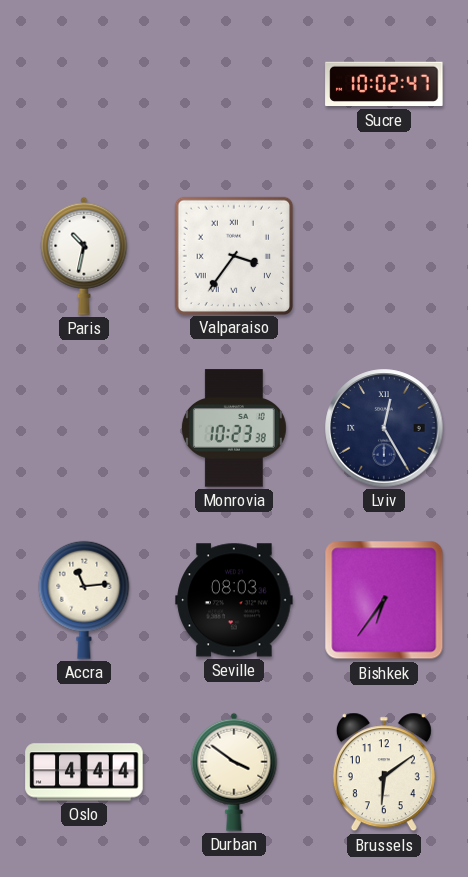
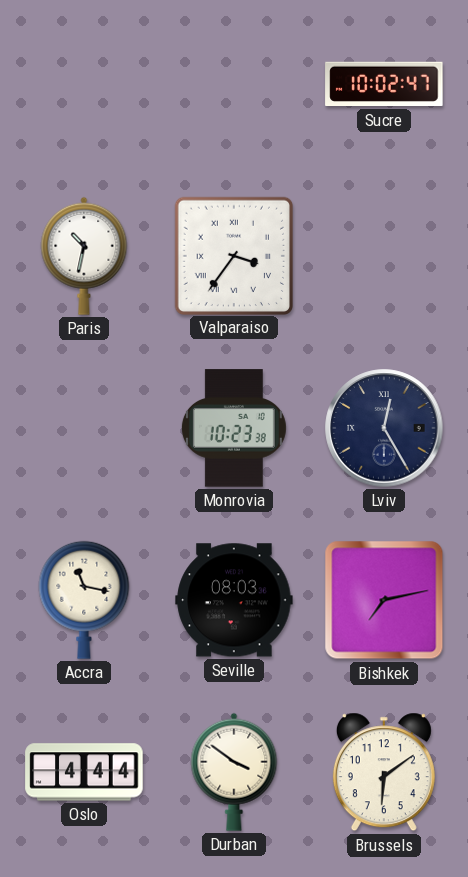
Accra: 11:14 -> 11:17 (84, 600)
Bishkek: 6:36 -> 7:13 (384, 600)
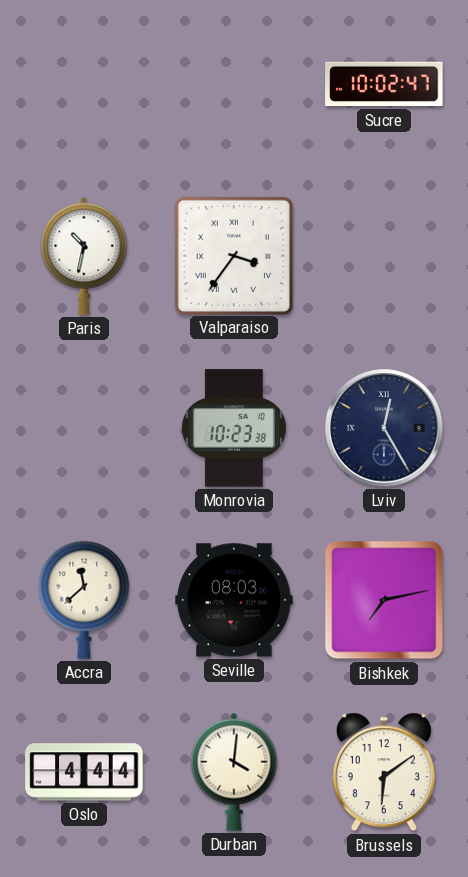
Accra: 11:17 -> 11:38 (84, 600)
Durban: 3:51 -> 4:01 (234, 772)
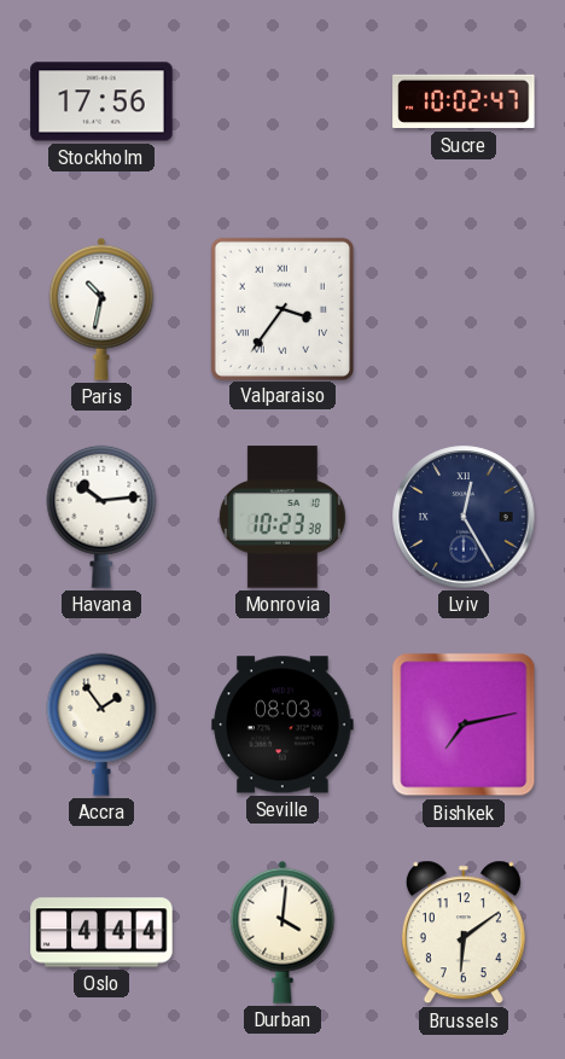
Stockholm: none -> 17:56 (101, 101)
Havana: none -> 10:14 (101, 517)
Accra: 11:38 -> 1:54 (101, 725)
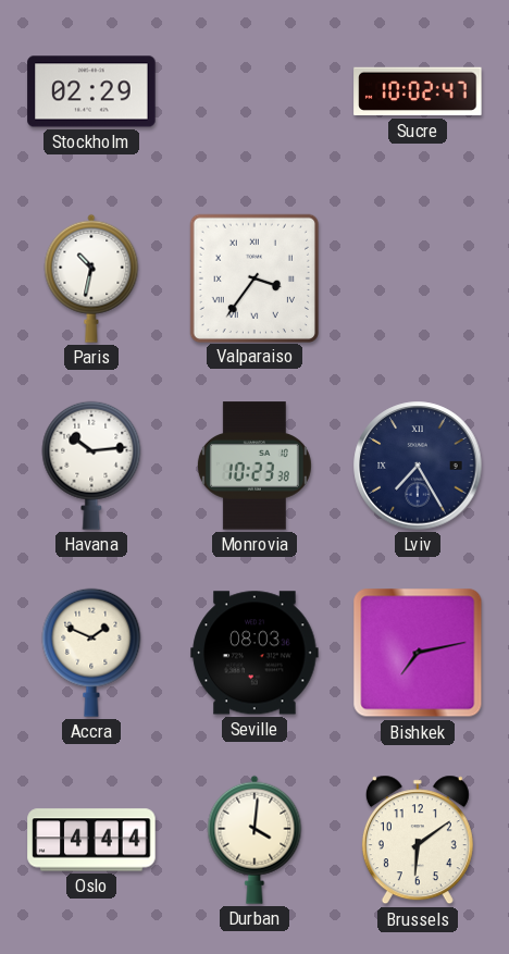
Stockholm: 17:56 -> 02:29 (91, 91)
Lviv: 12:25 -> 7:25 (418, 466)
Accra: 1:54 -> 1:49 (91, 653)
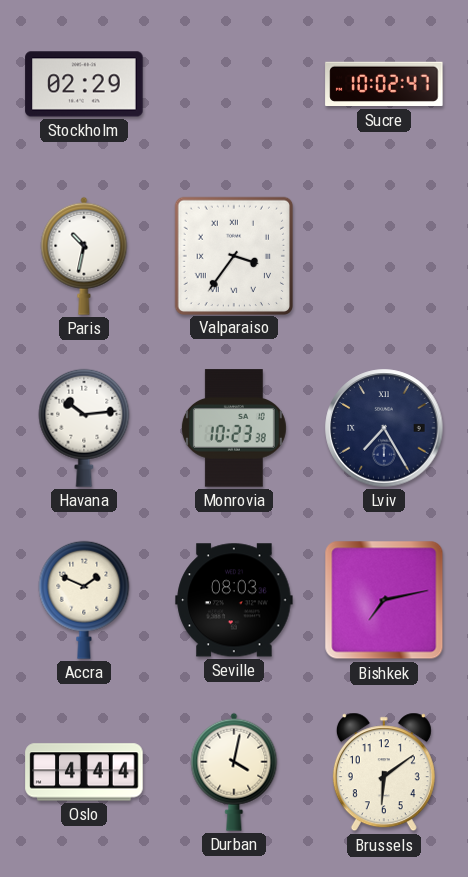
Durban: 4:01 -> 4:02 (234, 772)
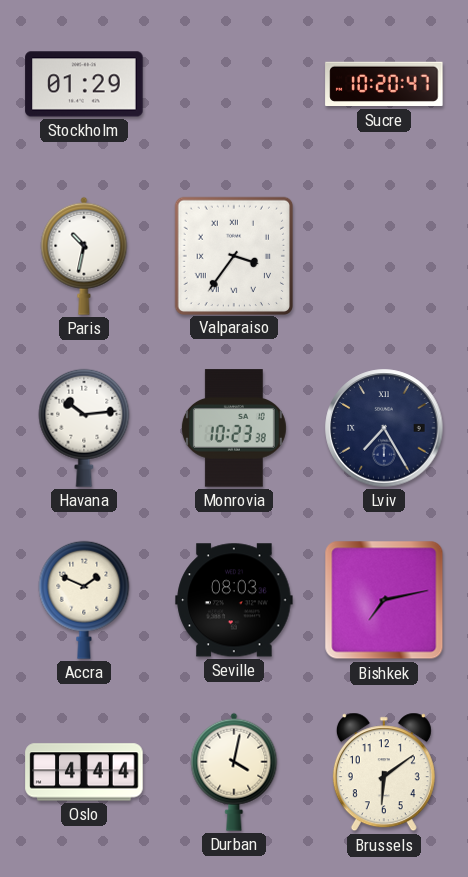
Stockholm: 02:29 -> 01:29 (84, 84)
Sucre: 10:02 -> 10:20 (384, 84)
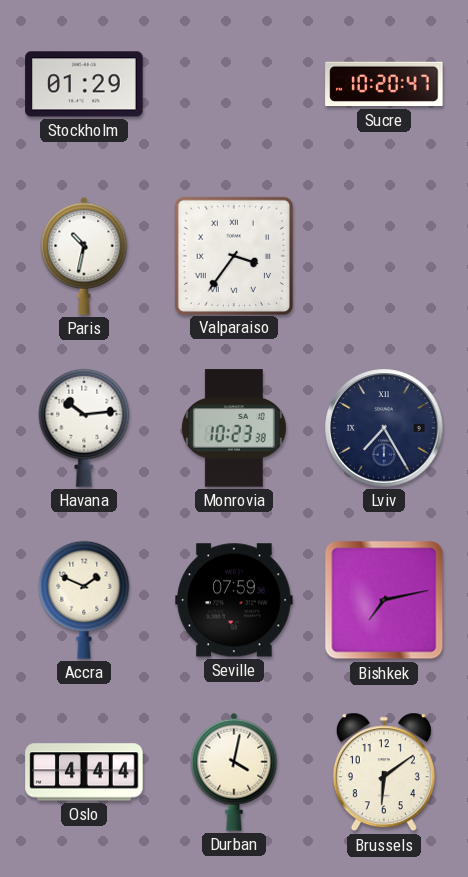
Seville: 08:03 -> 07:59 (234, 600)
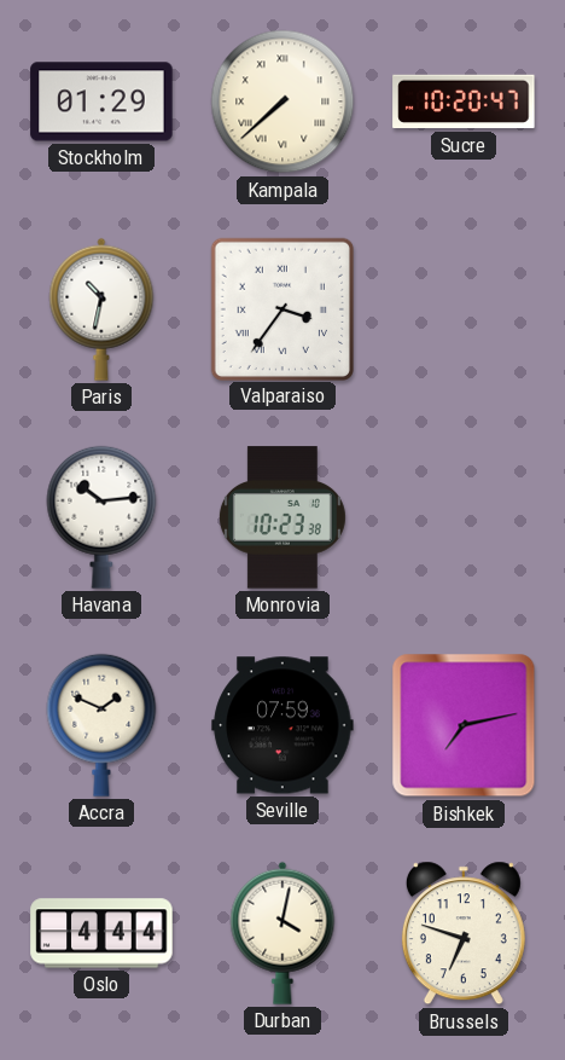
Kampala: none -> 7:38 (282, 102)
Lviv: 7:25 -> none (384, 428)
Brussels: 6:09 -> 6:48 (464, 933)
